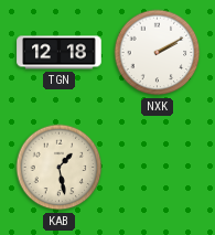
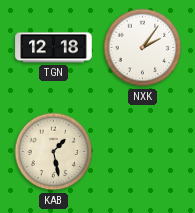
NXK: 2:10 -> 2:06 (143, 48)
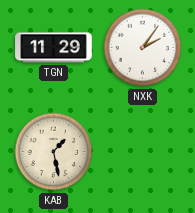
TGN: 12:18 -> 11:29 (54, 48)
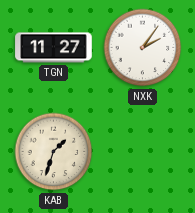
TGN: 11:29 -> 11:27 (54, 48)
KAB: 1:28 -> 1:33 (54, 152)
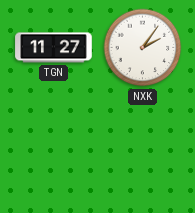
KAB: 1:33 -> none (54, 152)
